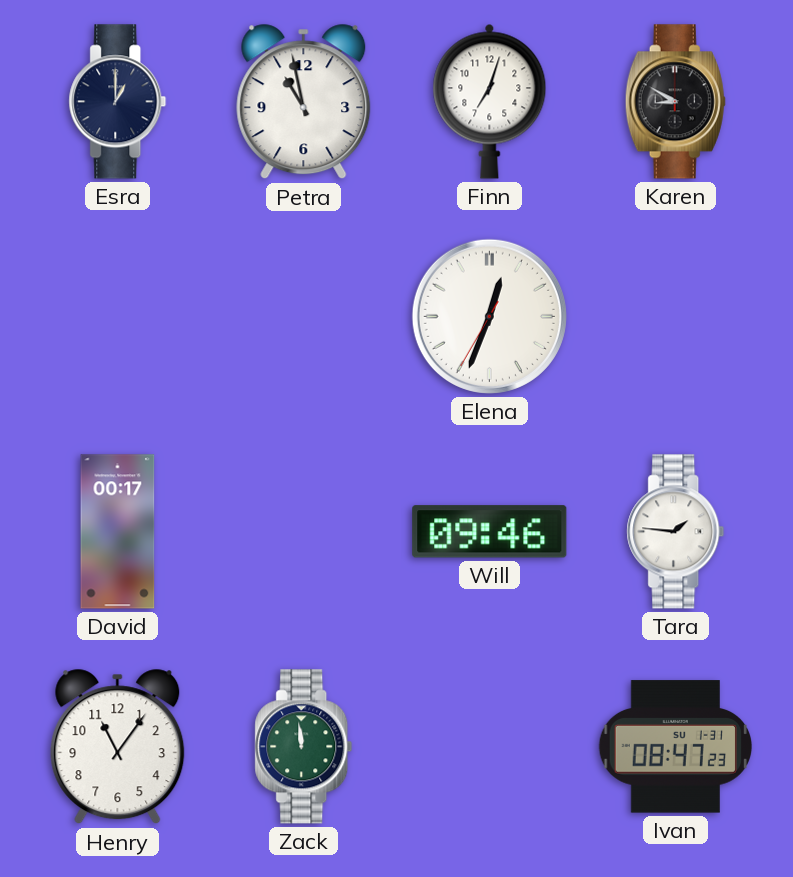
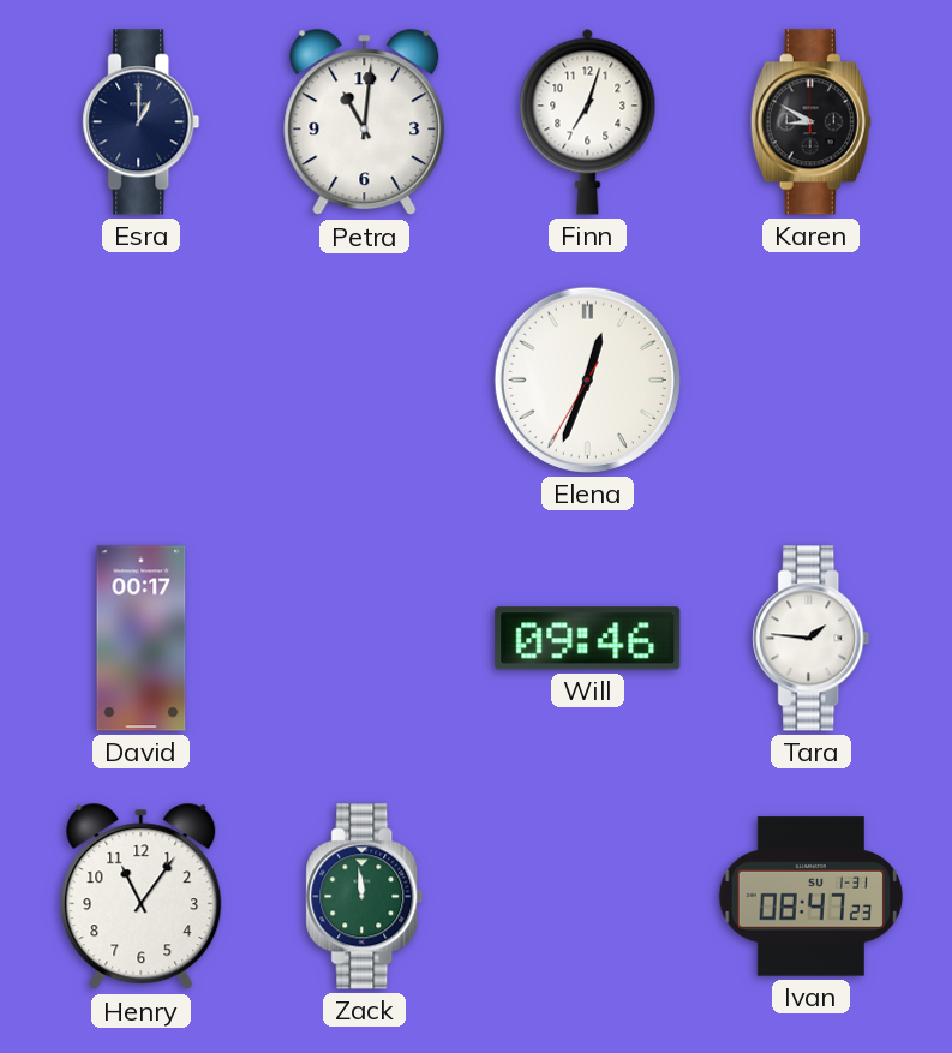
Petra: 10:58 -> 11:01 (365, 122)
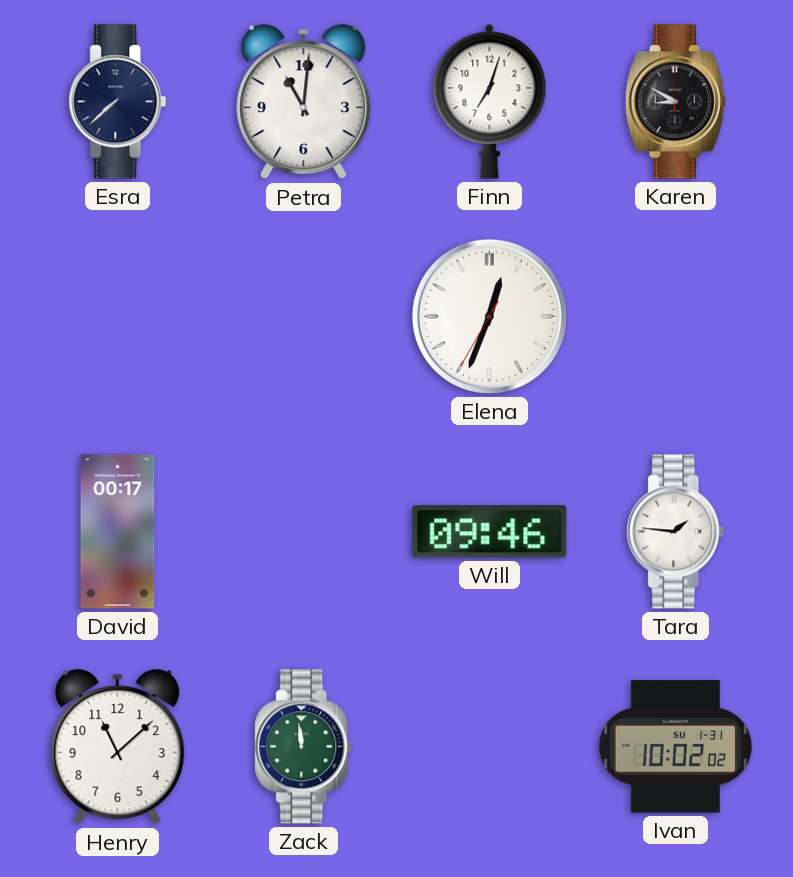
Esra: 1:00 -> 7:38 (118, 102)
Henry: 11:06 -> 11:08 (118, 747)
Ivan: 08:47 -> 10:02 (675, 747)
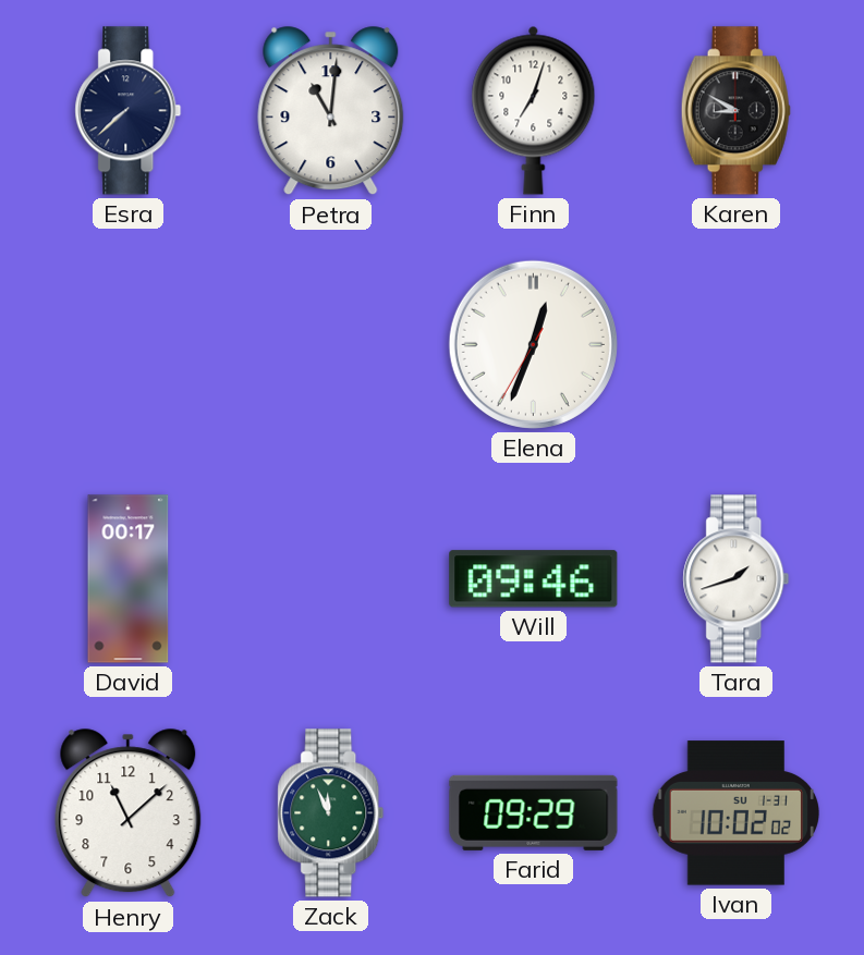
Tara: 1:46 -> 1:42 (737, 579)
Zack: 11:59 -> 11:56 (331, 813)
Farid: none -> 09:29 (534, 812)
